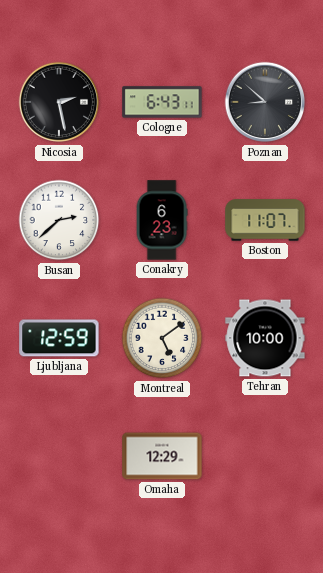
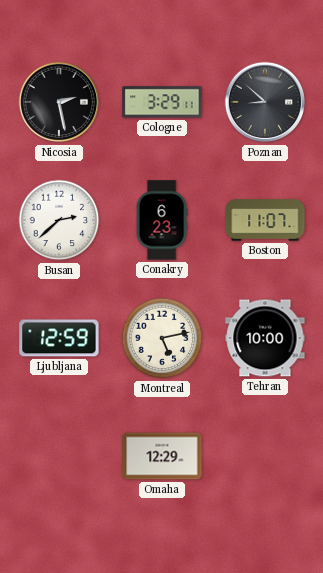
Cologne: 6:43 -> 3:29 (162, 102)
Montreal: 5:09 -> 5:13 (162, 338)
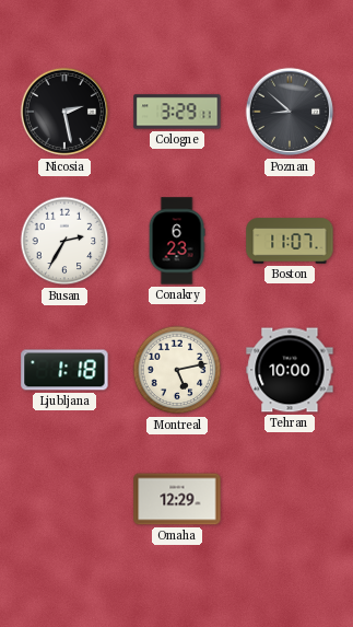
Busan: 2:38 -> 2:35 (64, 241)
Ljubljana: 12:59 -> 1:18 (64, 370)
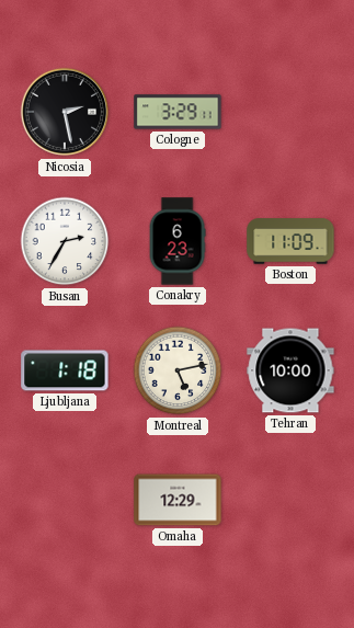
Poznan: 8:52 -> none (290, 112)
Boston: 11:07 -> 11:09 (290, 241)
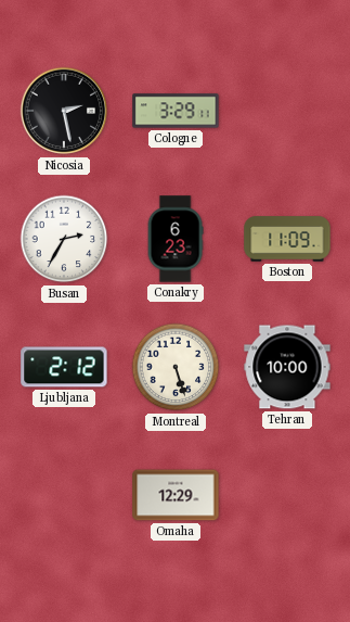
Ljubljana: 1:18 -> 2:12 (64, 367)
Montreal: 5:13 -> 5:27 (176, 367)
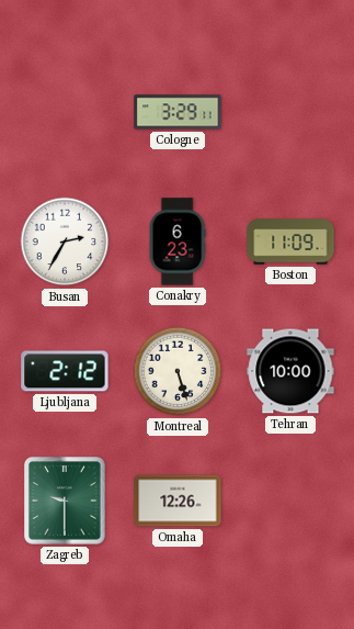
Nicosia: 2:28 -> none (64, 111)
Zagreb: none -> 9:30 (66, 502)
Omaha: 12:29 -> 12:26 (178, 501)
